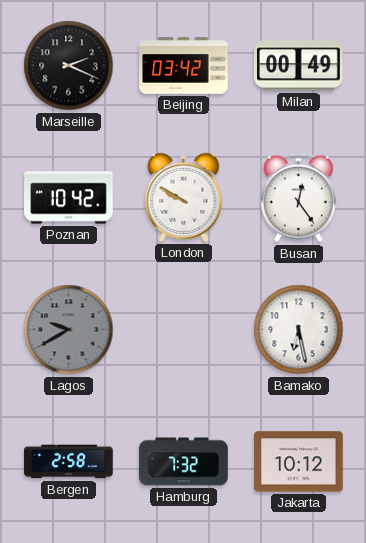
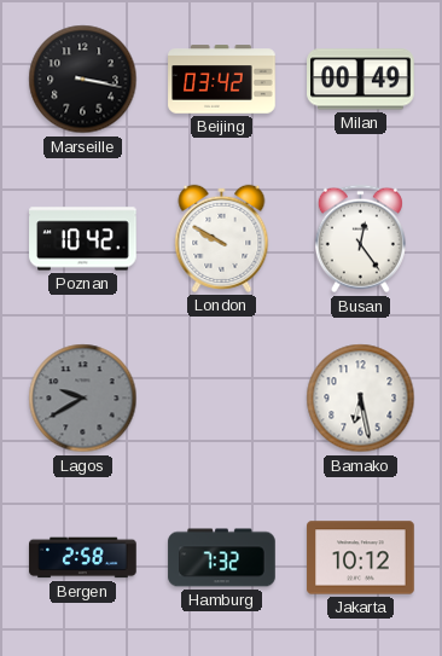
Marseille: 2:19 -> 3:17 (83, 80)
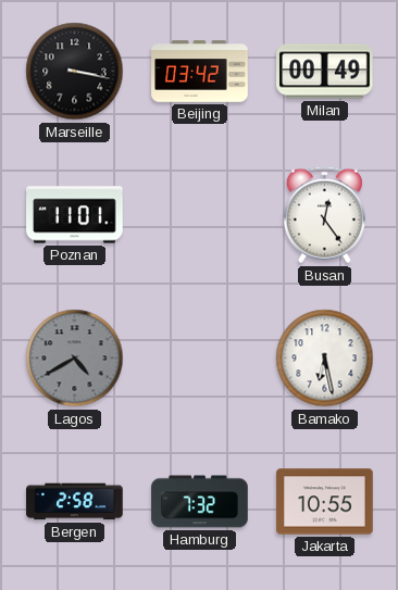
Poznan: 10:42 -> 11:01 (75, 215)
London: 9:50 -> none (222, 238)
Lagos: 9:40 -> 4:40 (75, 359)
Jakarta: 10:12 -> 10:55 (325, 502)
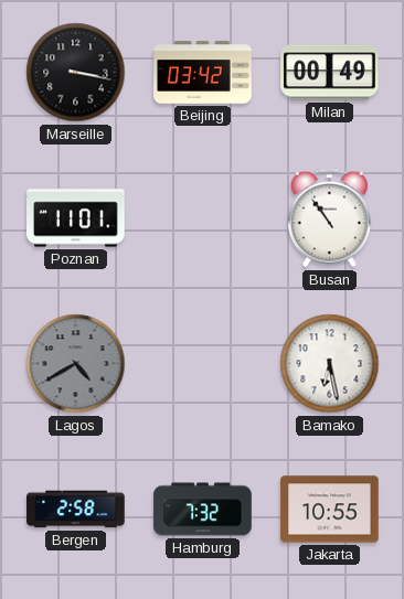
Busan: 12:24 -> 10:54 (329, 218)
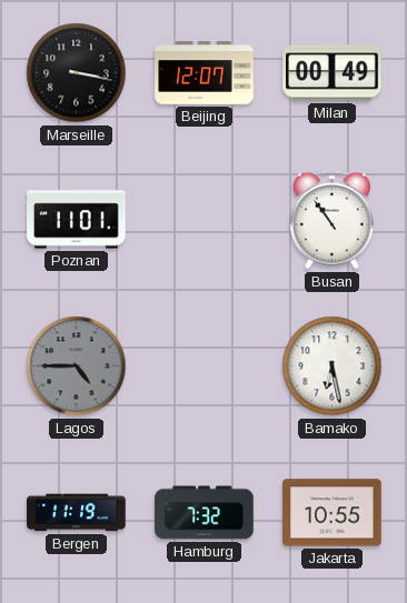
Beijing: 03:42 -> 12:07 (205, 73)
Lagos: 4:40 -> 4:45 (77, 366)
Bergen: 2:58 -> 11:19 (77, 513)
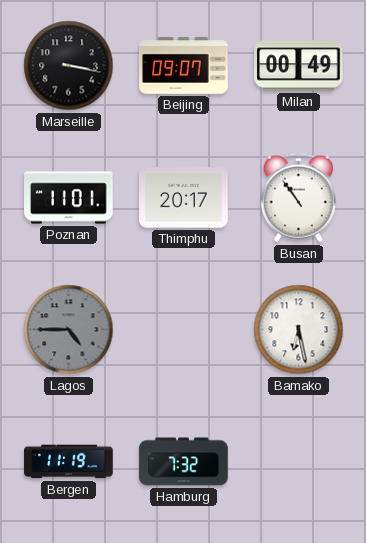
Beijing: 12:07 -> 09:07 (184, 66)
Thimphu: none -> 20:17 (184, 198)
Jakarta: 10:55 -> none (332, 513)
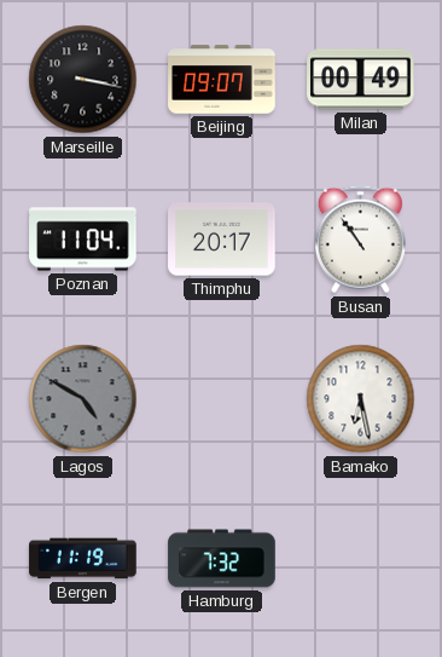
Poznan: 11:01 -> 11:04 (83, 240)
Lagos: 4:45 -> 4:50 (83, 399)
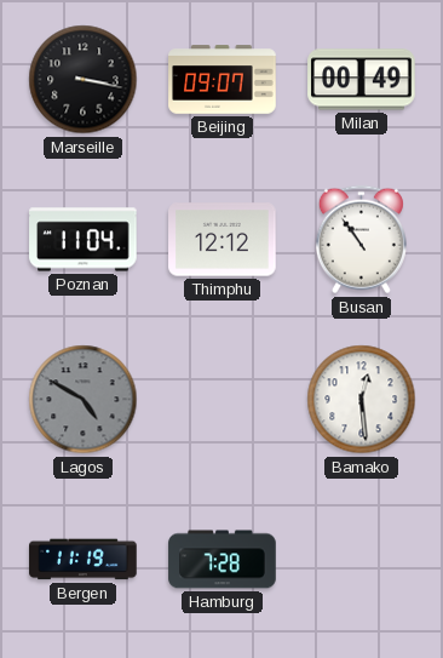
Thimphu: 20:17 -> 12:12 (223, 240)
Bamako: 6:28 -> 12:29 (362, 400)
Hamburg: 7:32 -> 7:28 (223, 560)
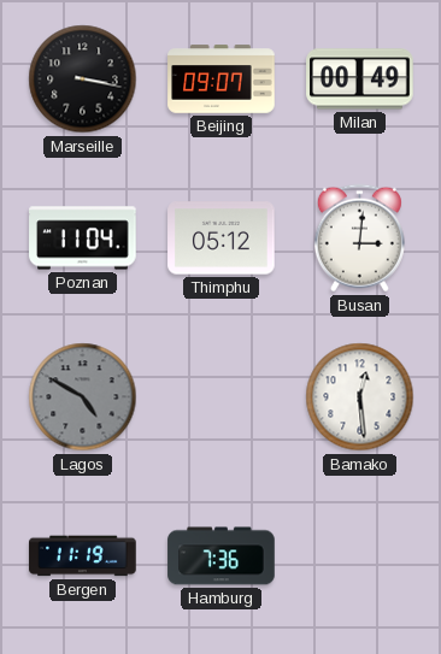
Thimphu: 12:12 -> 05:12 (222, 238)
Busan: 10:54 -> 3:01 (359, 238)
Hamburg: 7:28 -> 7:36 (222, 556)
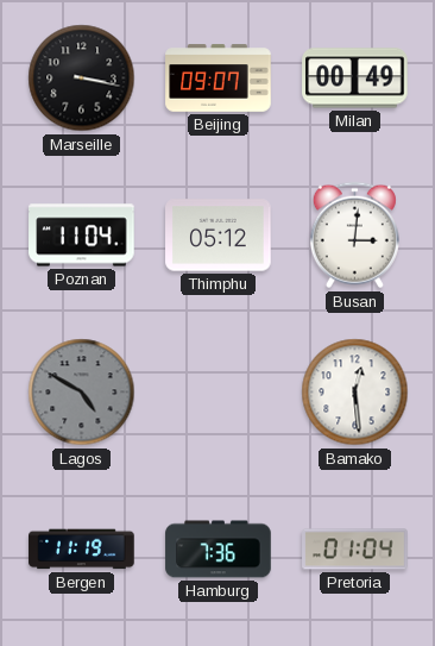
Pretoria: none -> 01:04 (355, 550)
